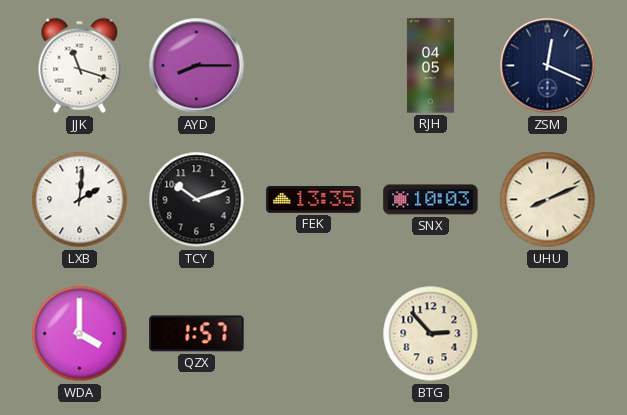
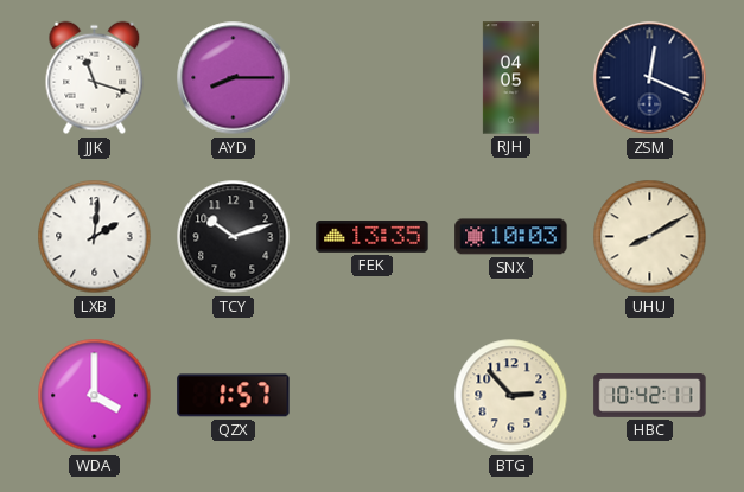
UHU: 8:11 -> 8:10 (650, 237)
HBC: none -> 10:42 (650, 396)
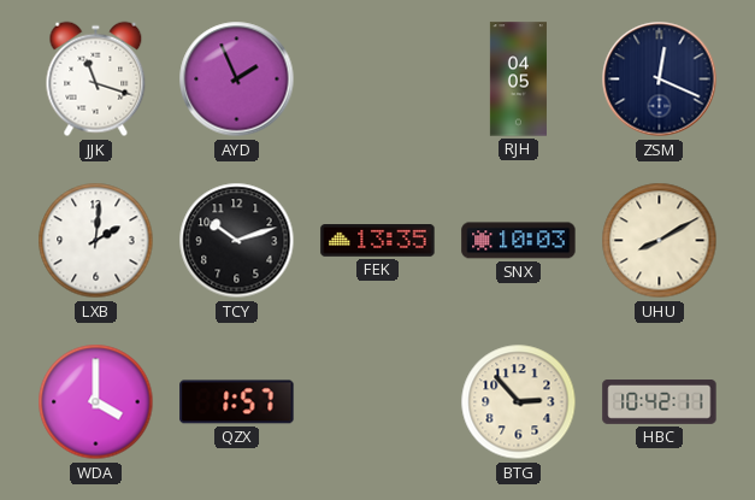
AYD: 8:15 -> 1:56 (237, 80)
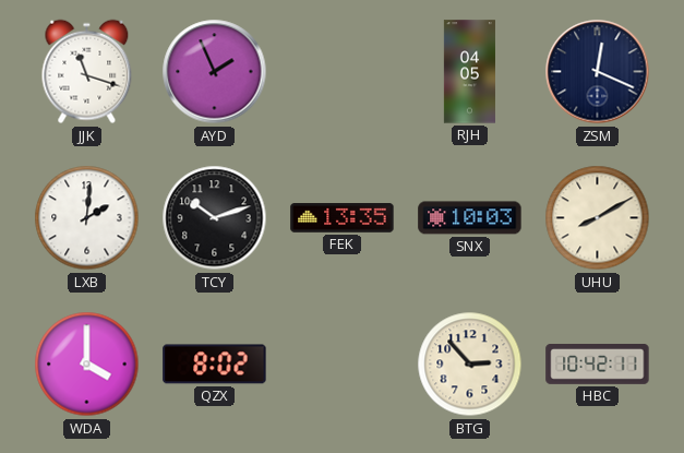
QZX: 1:57 -> 8:02 (215, 365)
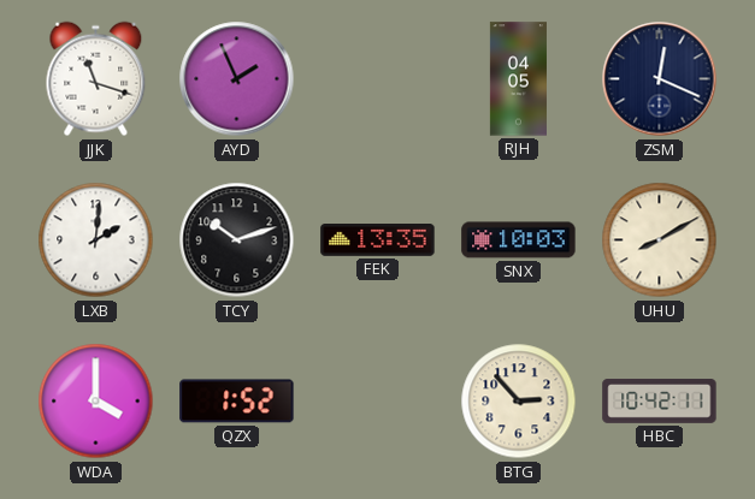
QZX: 8:02 -> 1:52 (237, 402)
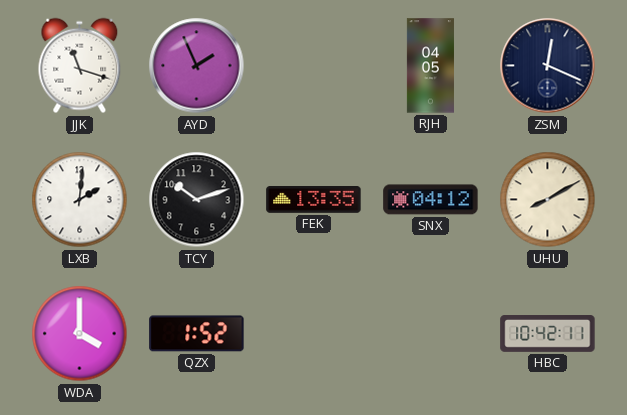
SNX: 10:03 -> 04:12 (431, 200)
BTG: 2:53 -> none (519, 402)
